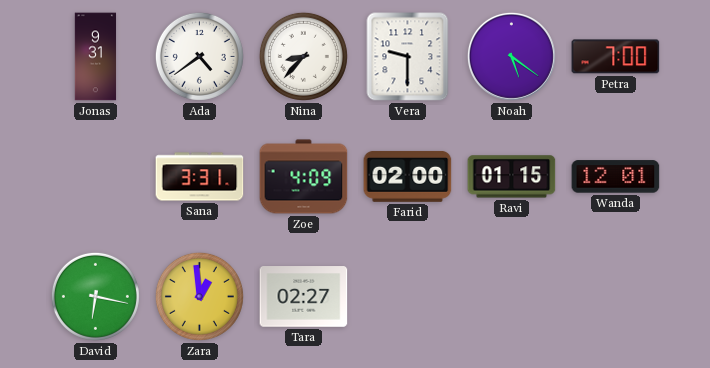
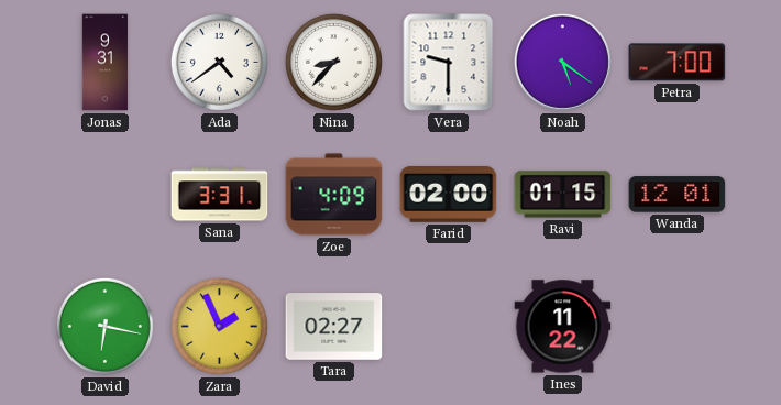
Zara: 12:59 -> 1:56 (219, 326)
Ines: none -> 11:22 (563, 327)
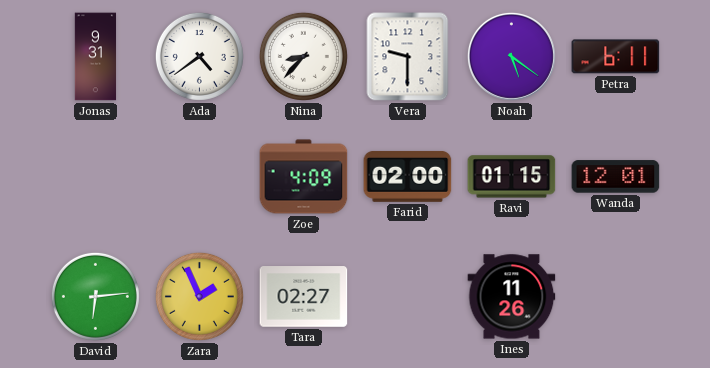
Petra: 7:00 -> 6:11 (616, 57)
Sana: 3:31 -> none (220, 195)
David: 6:17 -> 6:14 (95, 296)
Ines: 11:22 -> 11:26 (512, 297)
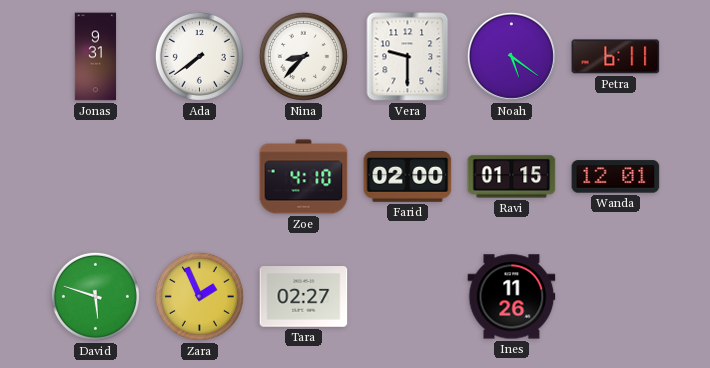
Ada: 4:39 -> 7:39 (199, 56)
Zoe: 4:09 -> 4:10 (304, 177)
David: 6:14 -> 5:48 (95, 296)
